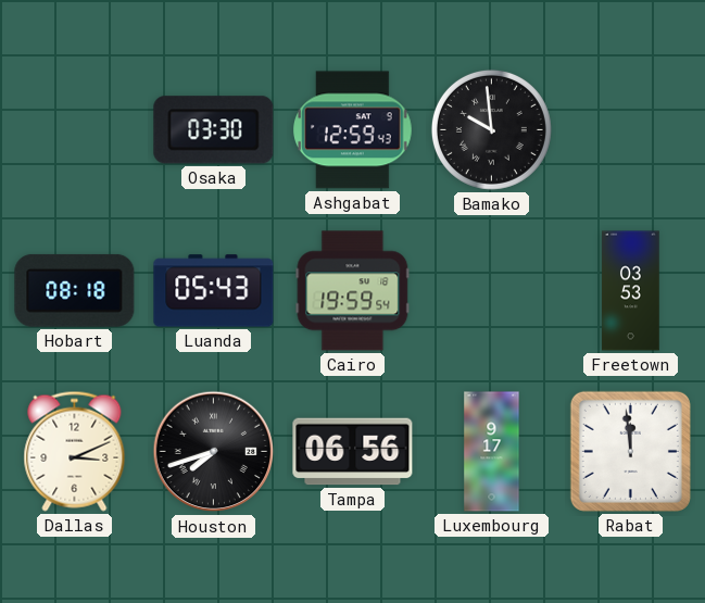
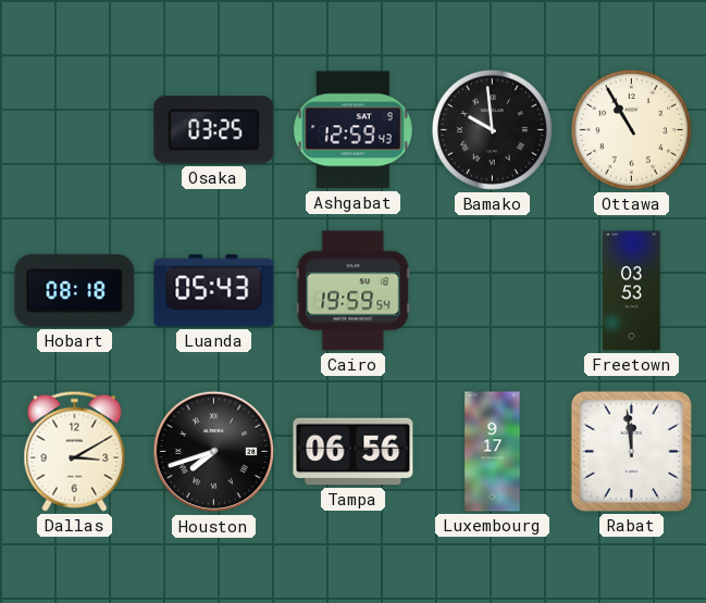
Osaka: 03:30 -> 03:25 (214, 130)
Ottawa: none -> 10:55 (631, 129)
Dallas: 3:11 -> 3:10 (75, 451)
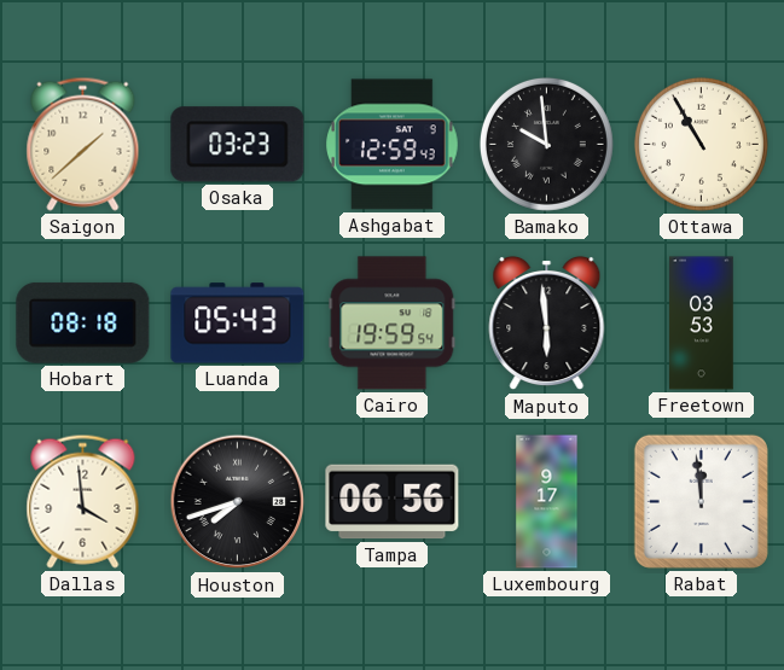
Saigon: none -> 1:38 (83, 144)
Osaka: 03:25 -> 03:23 (238, 145)
Maputo: none -> 5:59 (547, 324)
Dallas: 3:10 -> 3:59 (83, 501)
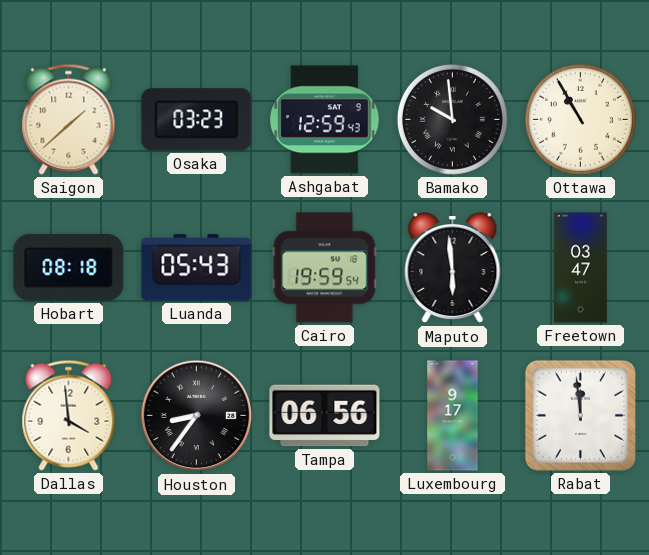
Freetown: 03:53 -> 03:47 (581, 268)
Houston: 7:42 -> 8:36 (197, 416)
